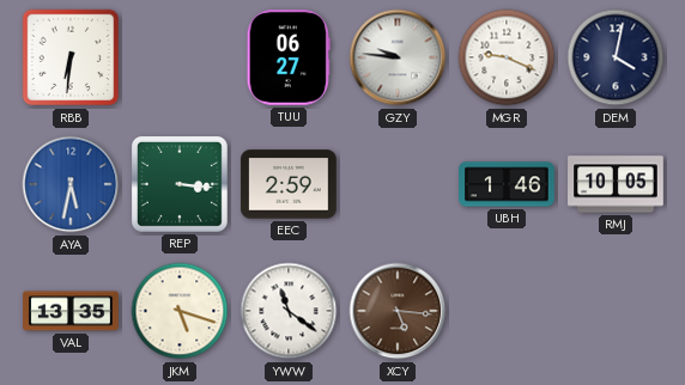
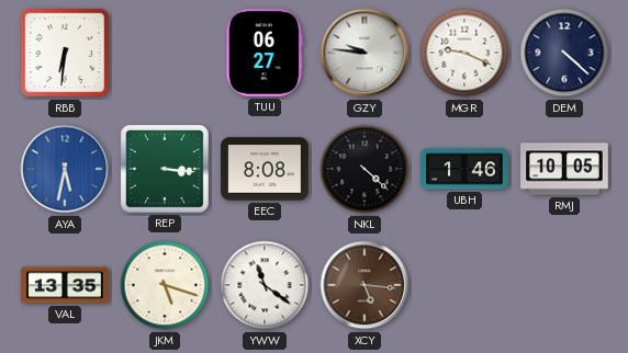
DEM: 4:02 -> 4:22 (564, 53)
EEC: 2:59 -> 8:08 (265, 169)
NKL: none -> 4:22 (365, 169)
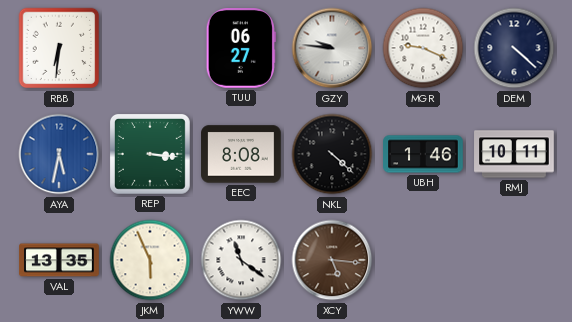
RMJ: 10:05 -> 10:11 (514, 154)
JKM: 5:18 -> 5:56 (150, 260)
